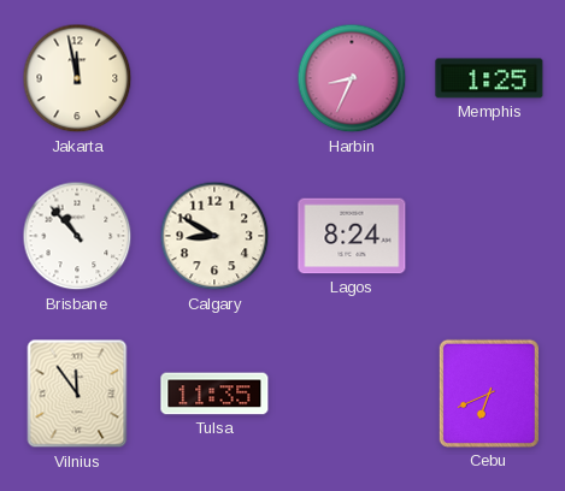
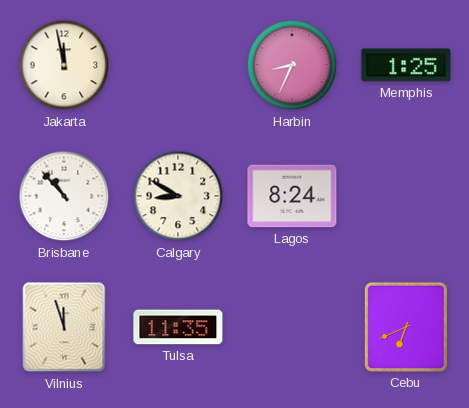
Vilnius: 11:54 -> 11:57 (64, 327)
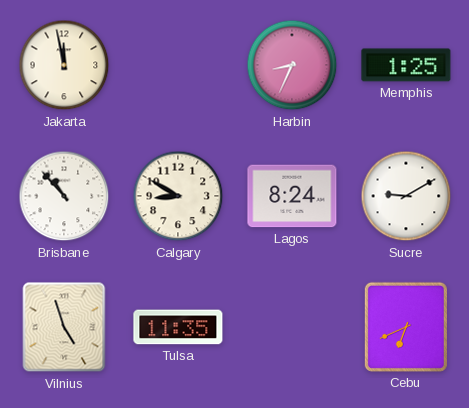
Sucre: none -> 9:10 (406, 196)
Vilnius: 11:57 -> 4:57 (64, 327)
